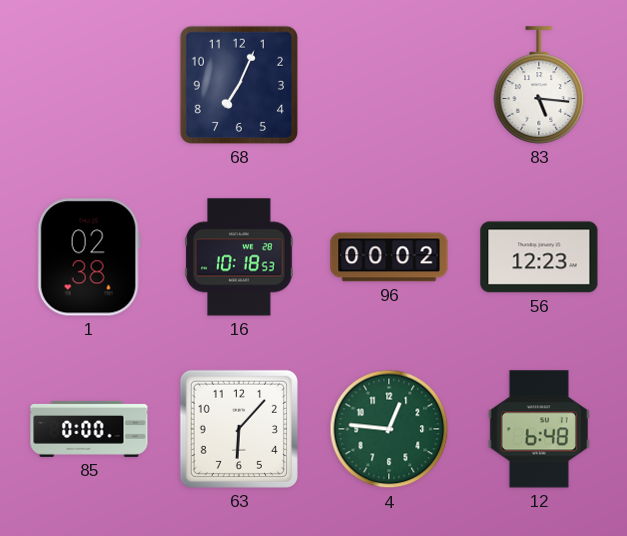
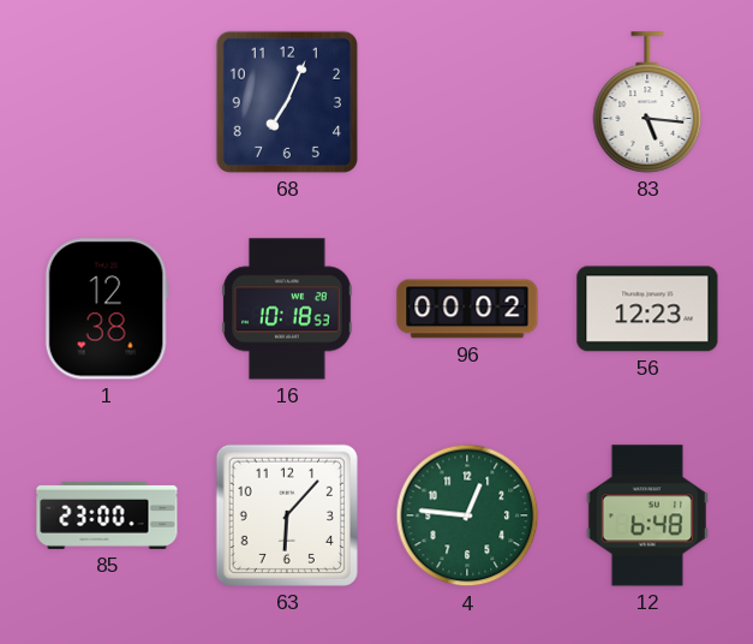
1: 02:38 -> 12:38 (107, 309)
85: 0:00 -> 23:00 (107, 515)
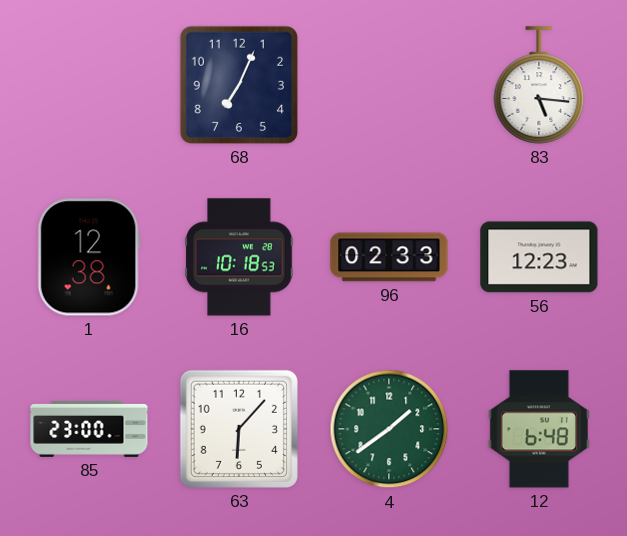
96: 00:02 -> 02:33 (389, 257)
4: 12:46 -> 1:39 (389, 429)
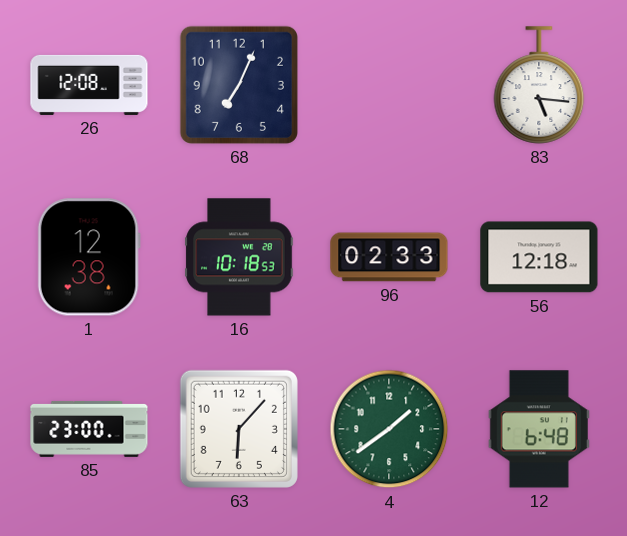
26: none -> 12:08 (89, 85)
56: 12:23 -> 12:18 (539, 257)
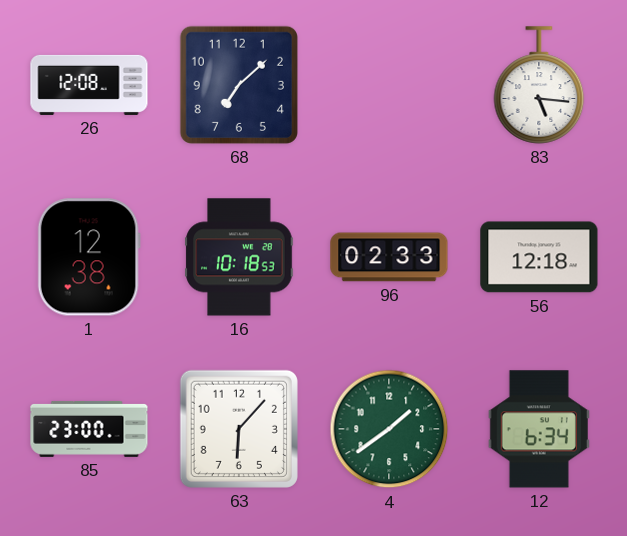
68: 7:04 -> 7:08 (239, 85)
12: 6:48 -> 6:34 (539, 429)
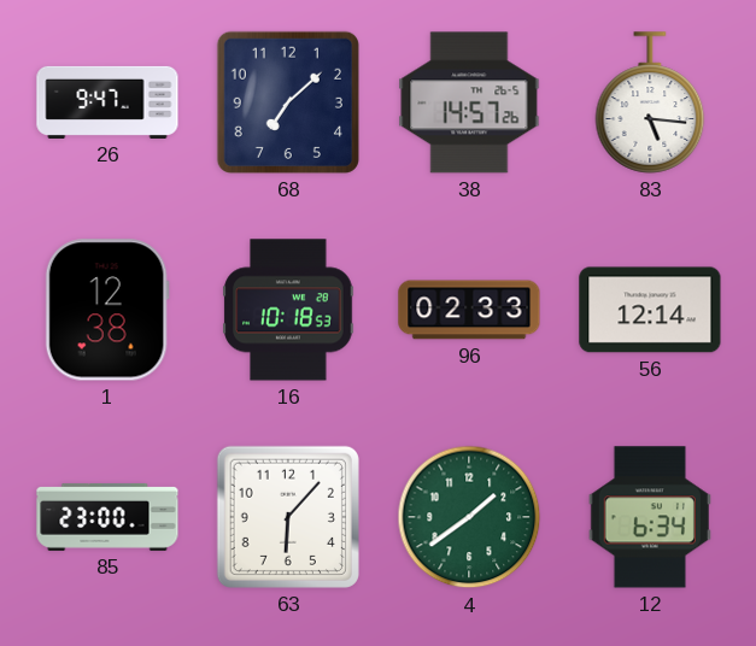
26: 12:08 -> 9:47 (107, 102)
38: none -> 14:57 (469, 102)
56: 12:18 -> 12:14 (650, 310)
